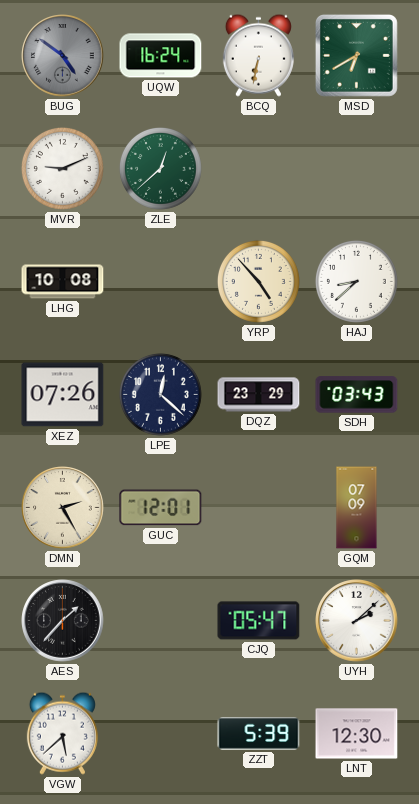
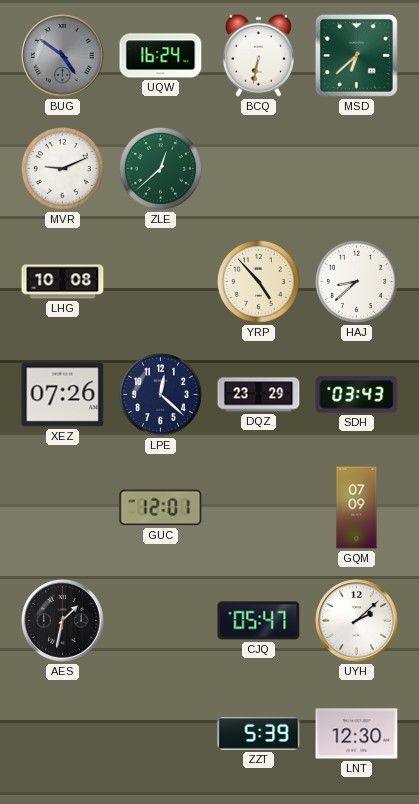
MSD: 6:40 -> 6:38 (356, 55)
DMN: 2:25 -> none (63, 508)
AES: 1:37 -> 1:32 (63, 621)
VGW: 5:38 -> none (62, 733)
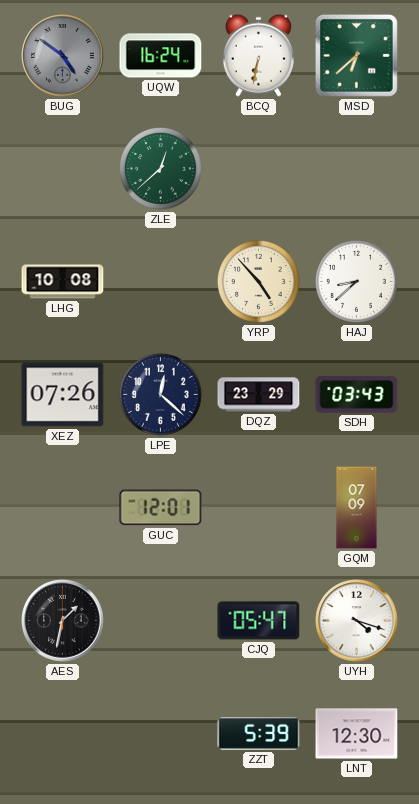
MVR: 9:11 -> none (62, 168)
UYH: 2:08 -> 4:18 (357, 621)
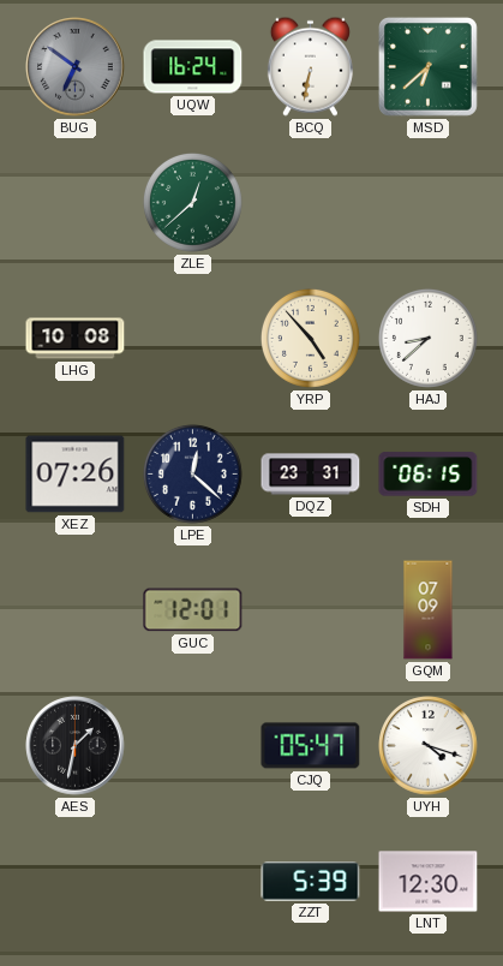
BUG: 4:51 -> 6:51 (76, 67)
DQZ: 23:29 -> 23:31 (311, 475)
SDH: 03:43 -> 06:15 (429, 475)
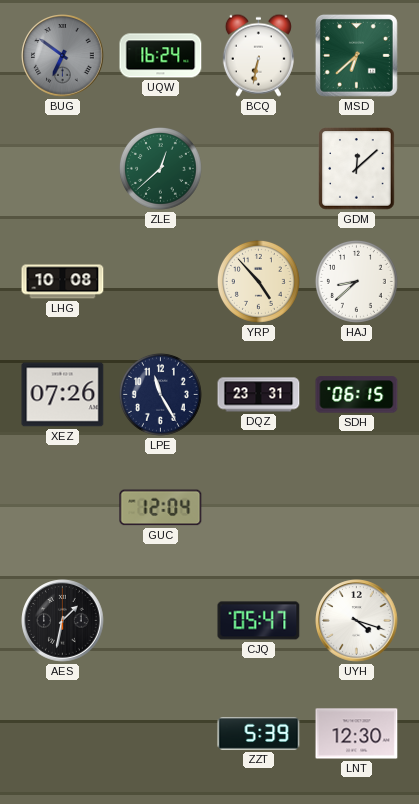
GDM: none -> 12:08 (357, 169)
LPE: 12:22 -> 11:25 (160, 394)
GUC: 12:01 -> 12:04 (161, 508)
GQM: 07:09 -> none (429, 610)
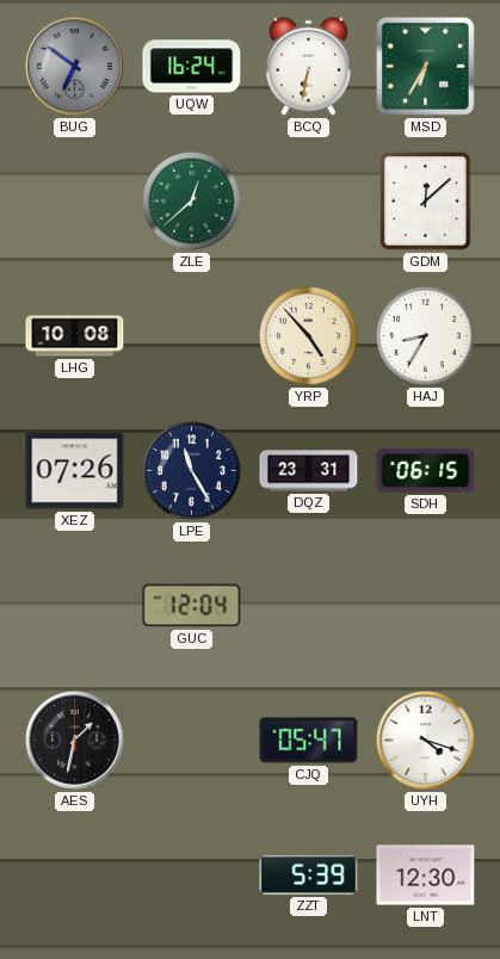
MSD: 6:38 -> 6:35 (425, 66)
HAJ: 8:38 -> 8:35 (425, 335)
